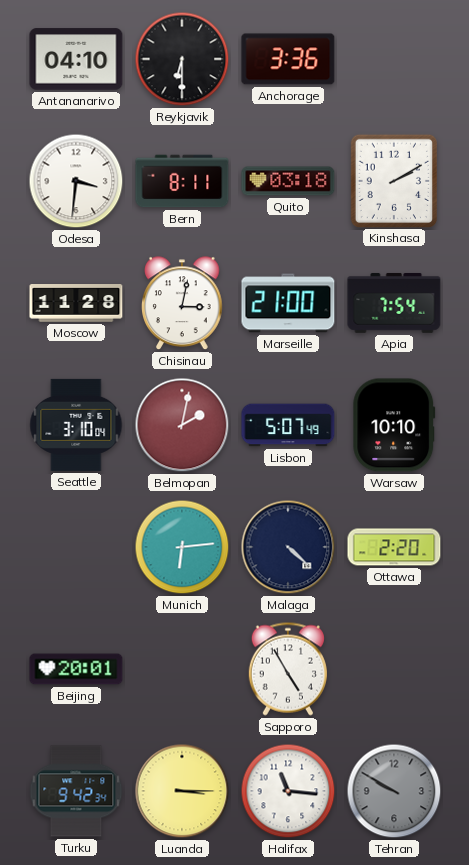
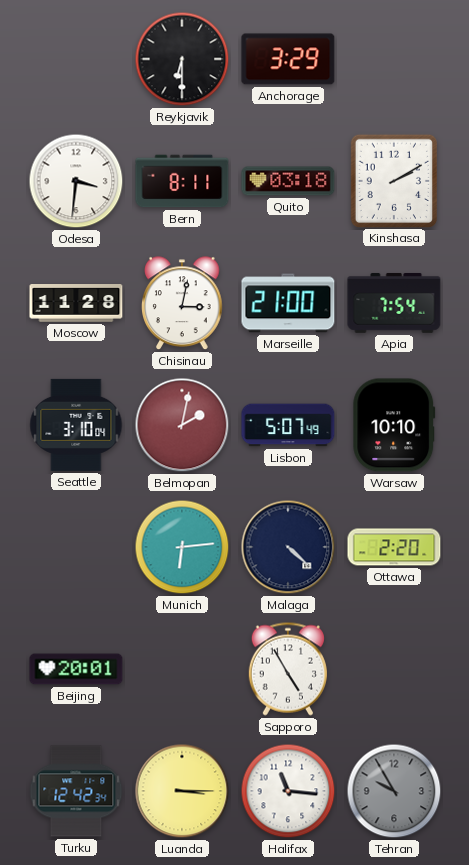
Antananarivo: 04:10 -> none (76, 59)
Anchorage: 3:36 -> 3:29 (288, 59)
Turku: 9:42 -> 12:42 (76, 791)
Tehran: 9:50 -> 9:55 (394, 791)
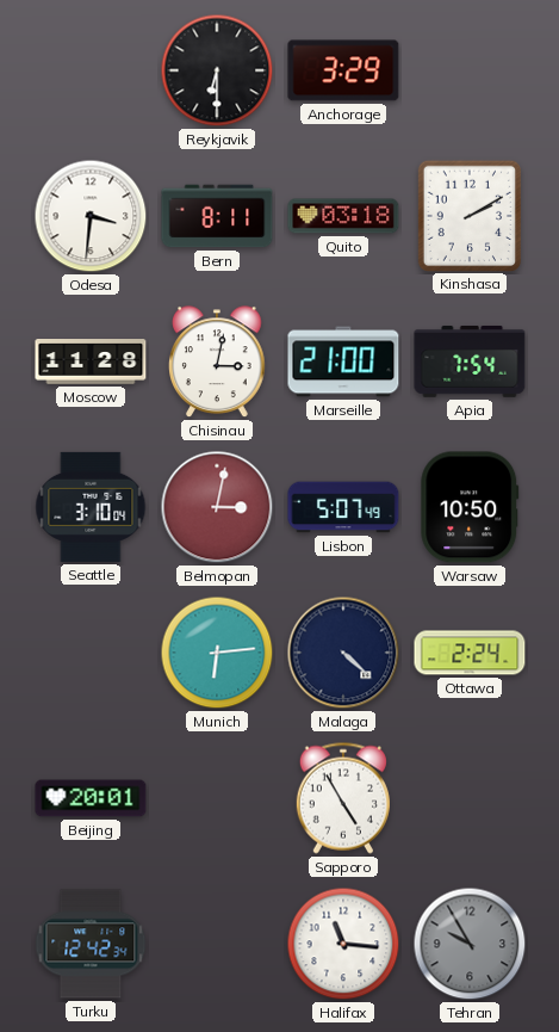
Belmopan: 2:02 -> 3:02 (217, 507)
Warsaw: 10:10 -> 10:50 (470, 507)
Ottawa: 2:20 -> 2:24 (470, 653)
Luanda: 3:15 -> none (182, 791)
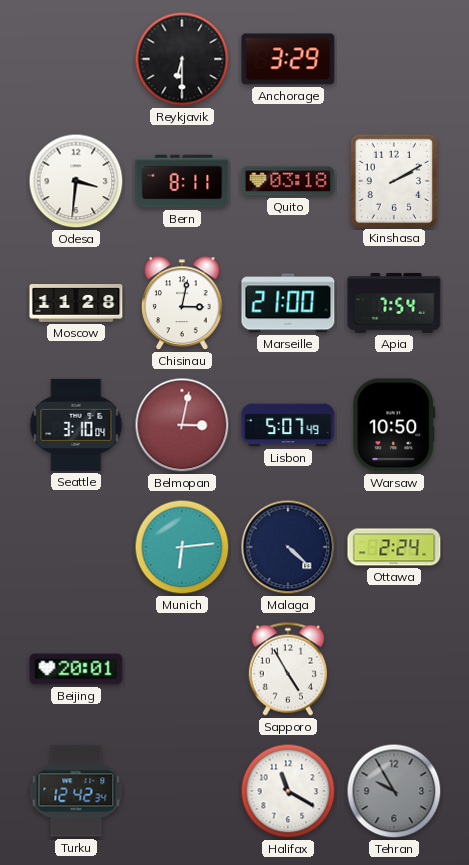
Halifax: 11:16 -> 11:20 (288, 791)
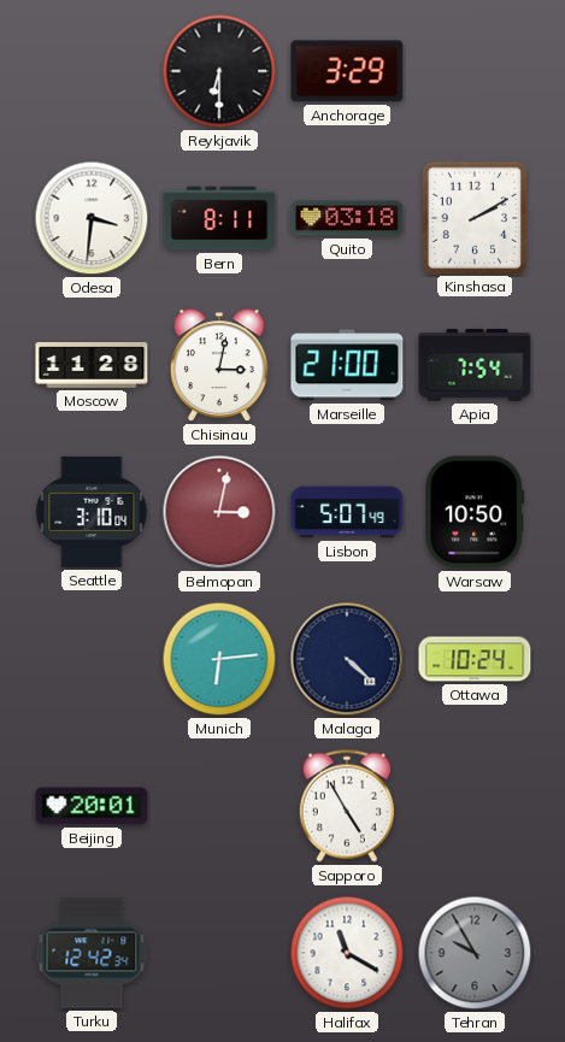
Ottawa: 2:24 -> 10:24 (475, 659)
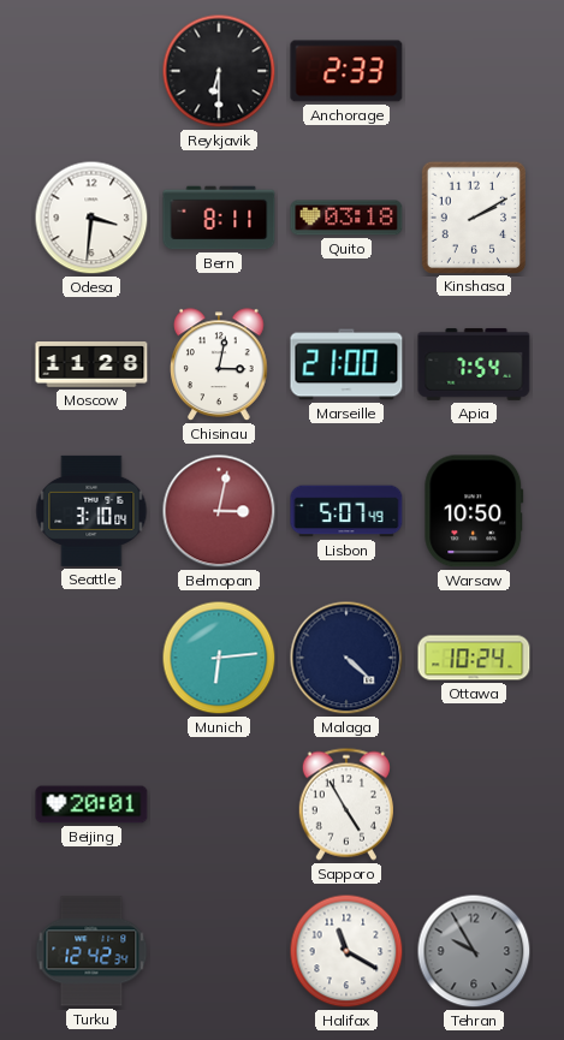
Anchorage: 3:29 -> 2:33 (346, 71)
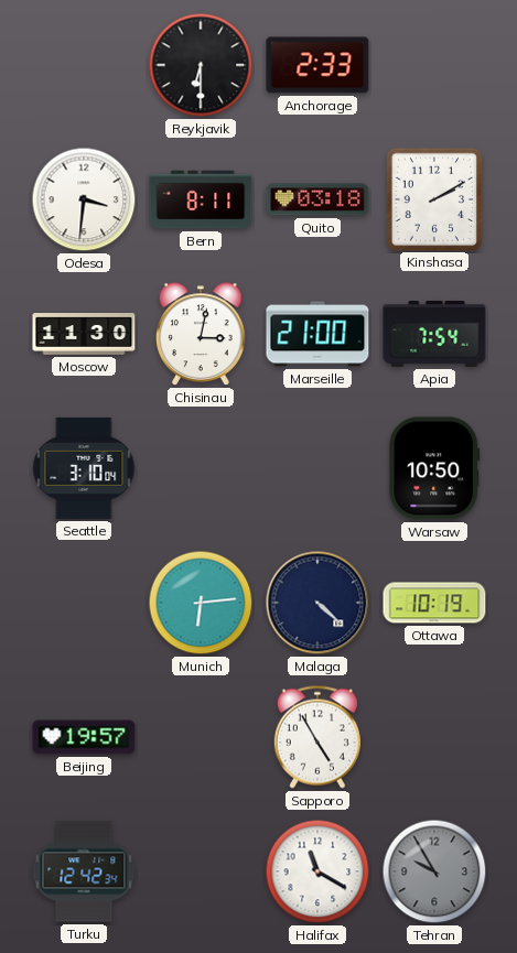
Moscow: 11:28 -> 11:30 (84, 334)
Belmopan: 3:02 -> none (219, 511)
Lisbon: 5:07 -> none (346, 511)
Ottawa: 10:24 -> 10:19 (434, 603)
Beijing: 20:01 -> 19:57 (84, 737)
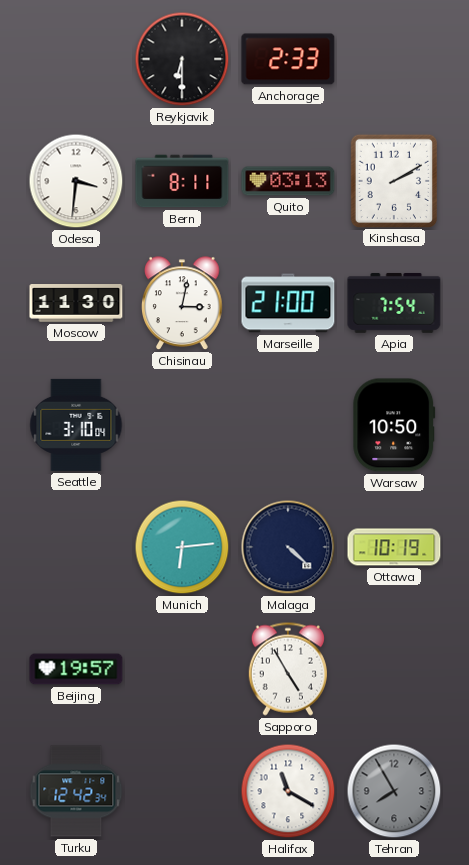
Quito: 03:18 -> 03:13 (288, 181)
Tehran: 9:55 -> 7:55 (394, 791)
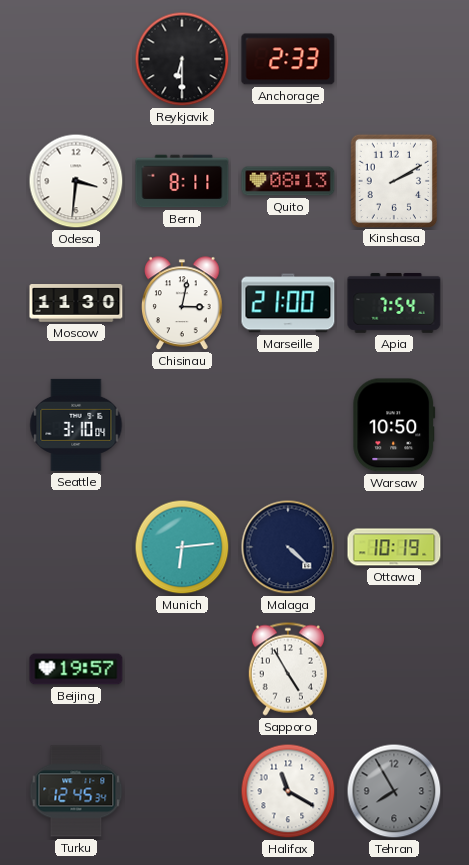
Quito: 03:13 -> 08:13 (288, 181)
Turku: 12:42 -> 12:45 (76, 791)
